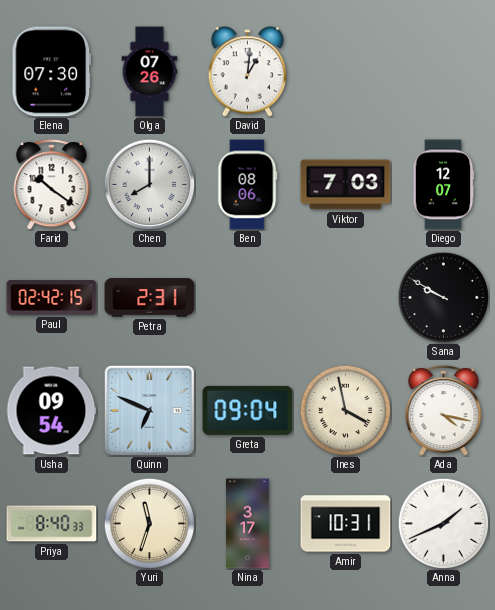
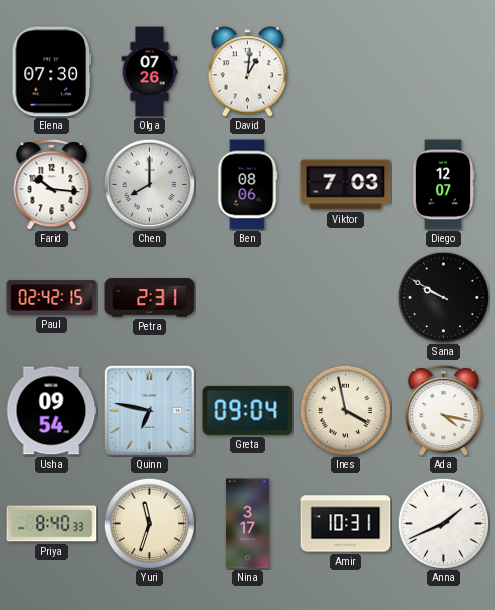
Farid: 10:21 -> 10:16 (52, 185)
Quinn: 6:49 -> 6:47 (149, 410)
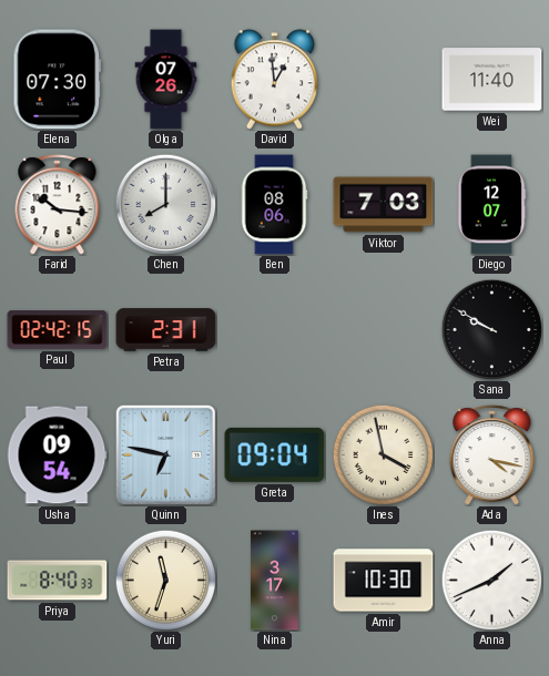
David: 1:01 -> 12:59 (275, 80)
Wei: none -> 11:40 (492, 80)
Amir: 10:31 -> 10:30 (384, 581)
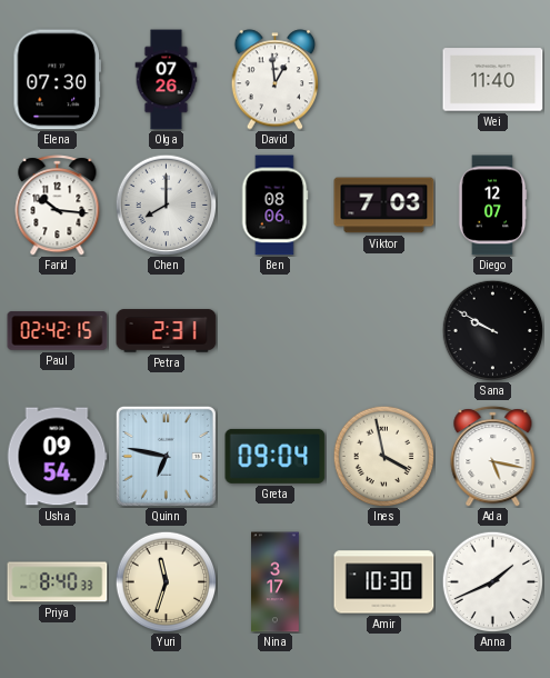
Ada: 4:17 -> 5:17 (493, 457)
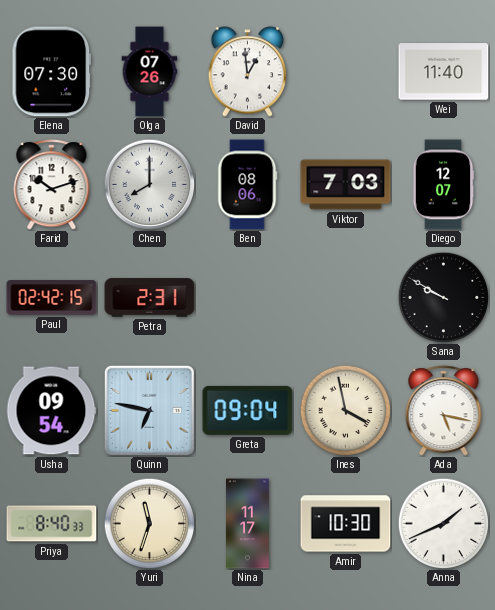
Farid: 10:16 -> 10:12 (52, 185)
Nina: 3:17 -> 11:17 (248, 524)
